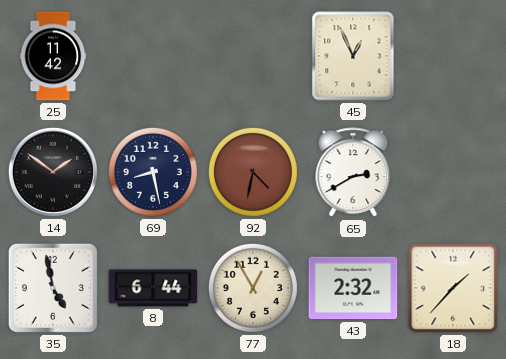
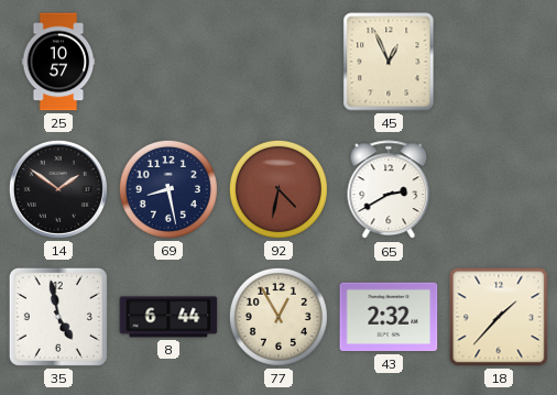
25: 11:42 -> 10:57 (58, 62)
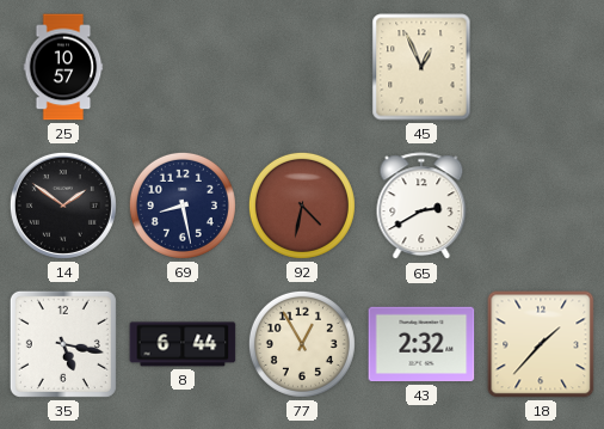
35: 4:58 -> 5:17 (63, 344)
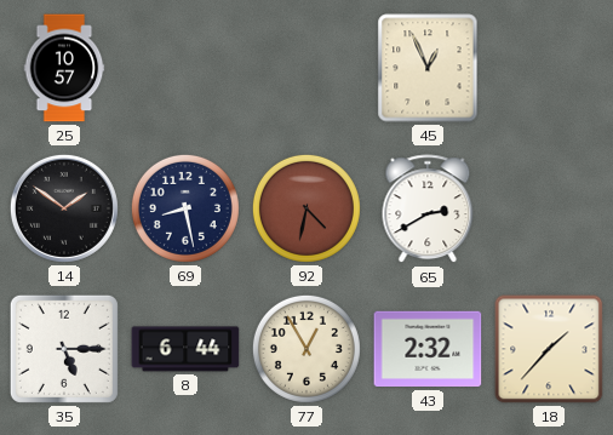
35: 5:17 -> 5:15 (64, 349)
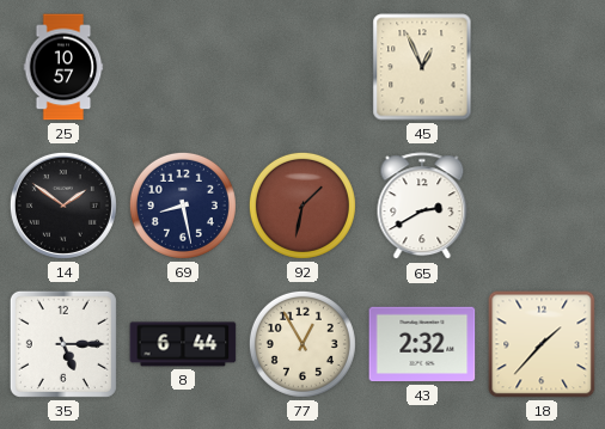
92: 4:32 -> 1:32 (302, 206)
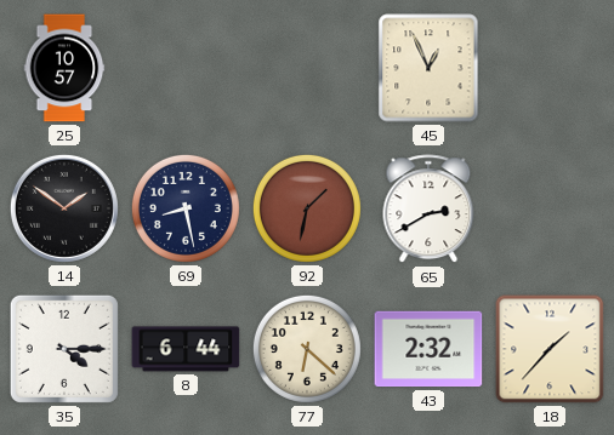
35: 5:15 -> 4:15 (64, 349)
77: 12:55 -> 6:22 (307, 349)
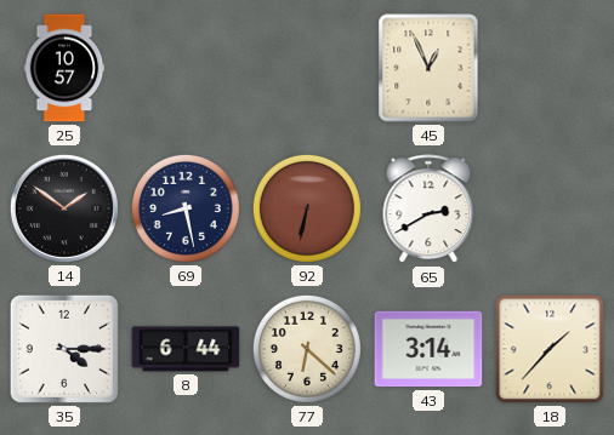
92: 1:32 -> 6:32 (307, 208)
43: 2:32 -> 3:14 (428, 349)
